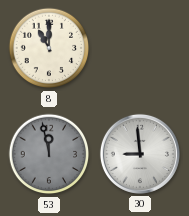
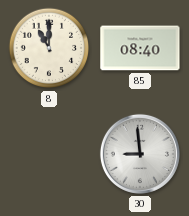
85: none -> 08:40 (140, 48)
53: 11:58 -> none (49, 154)
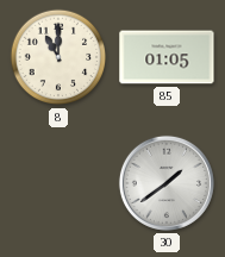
85: 08:40 -> 01:05 (167, 57)
30: 8:59 -> 1:39 (167, 183)
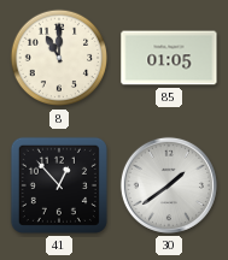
41: none -> 12:53 (59, 185)
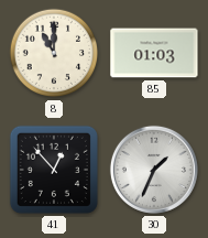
85: 01:05 -> 01:03 (154, 53)
30: 1:39 -> 1:34 (154, 170)
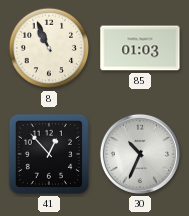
8: 11:00 -> 10:56 (49, 48)
30: 1:34 -> 10:34 (140, 154)
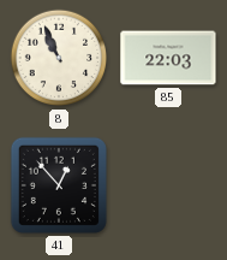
85: 01:03 -> 22:03 (168, 58)
30: 10:34 -> none (140, 154)
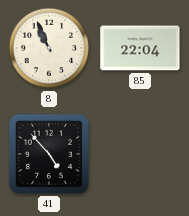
85: 22:03 -> 22:04 (140, 48)
41: 12:53 -> 4:53 (49, 154)
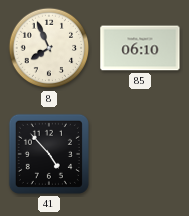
8: 10:56 -> 7:56 (49, 48)
85: 22:04 -> 06:10 (140, 48)
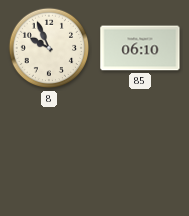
8: 7:56 -> 9:56 (49, 48)
41: 4:53 -> none (49, 154)
